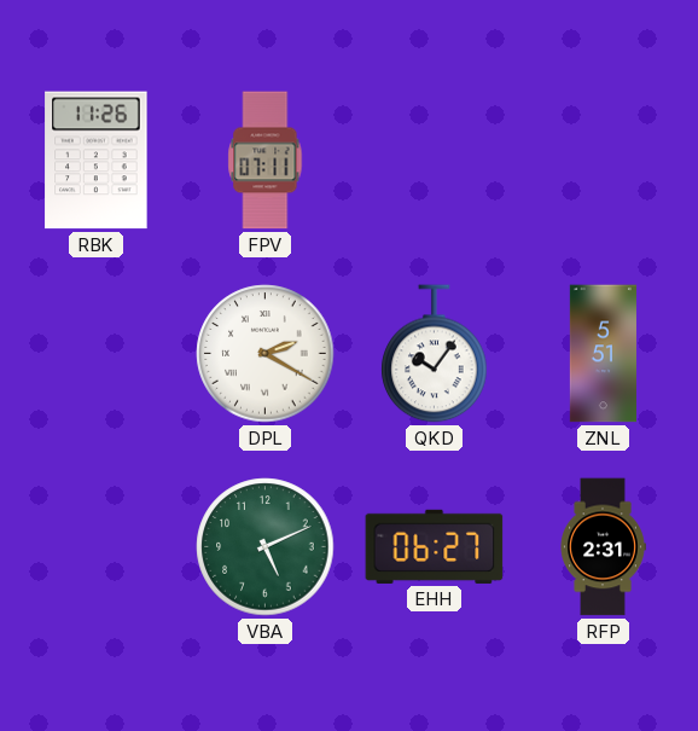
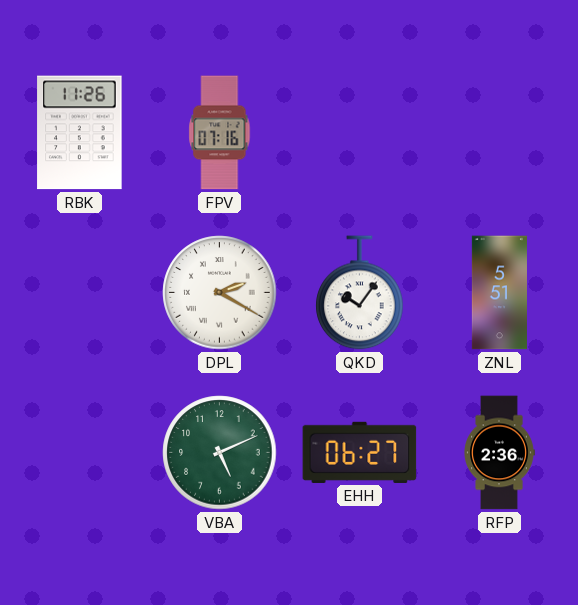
FPV: 07:11 -> 07:16 (220, 133)
RFP: 2:31 -> 2:36 (499, 453)
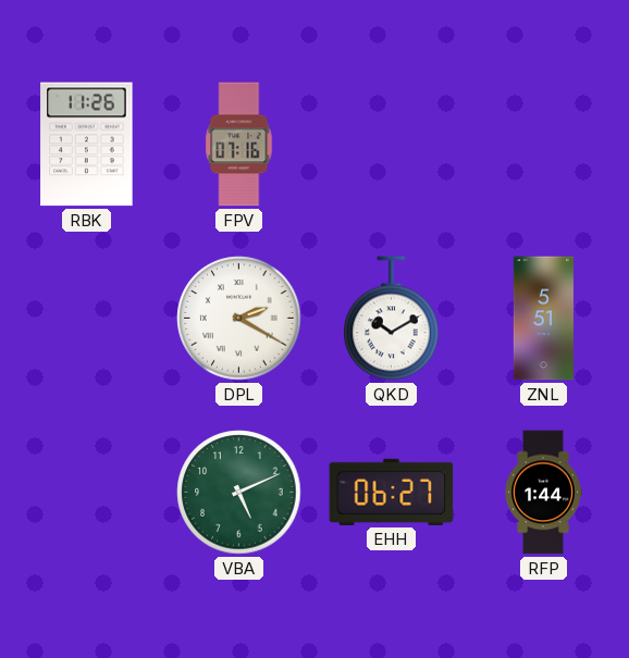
QKD: 10:06 -> 10:10 (392, 319)
RFP: 2:36 -> 1:44 (543, 493)
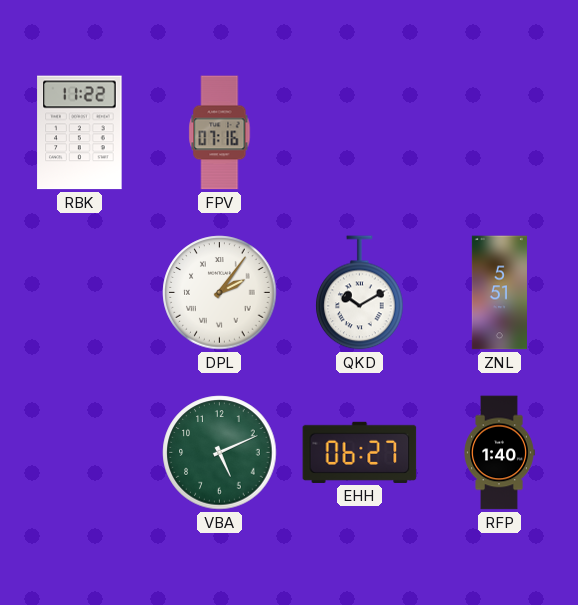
RBK: 11:26 -> 11:22 (80, 133)
DPL: 2:20 -> 2:06 (220, 293)
RFP: 1:44 -> 1:40 (499, 453)
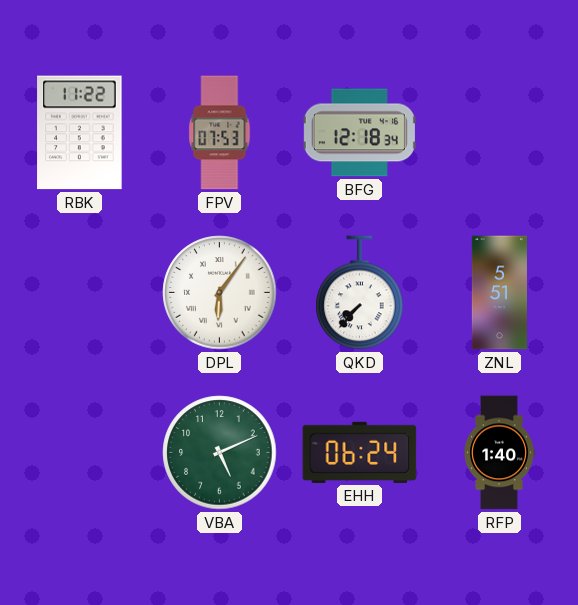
FPV: 07:16 -> 07:53 (220, 133)
BFG: none -> 12:18 (359, 133)
DPL: 2:06 -> 6:06 (220, 293)
QKD: 10:10 -> 7:37 (360, 293)
EHH: 06:27 -> 06:24 (360, 452)
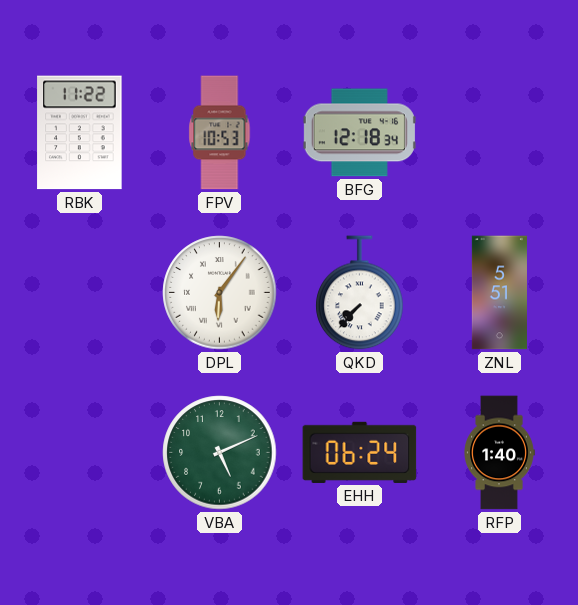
FPV: 07:53 -> 10:53 (220, 133)
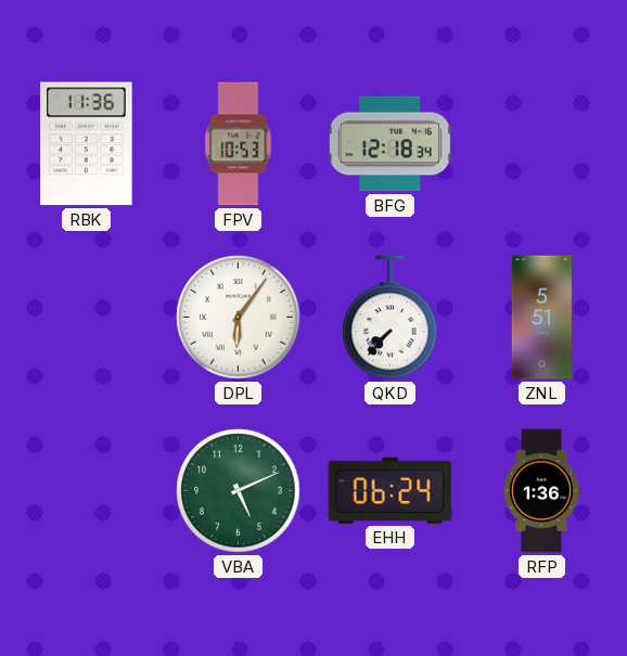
RBK: 11:22 -> 11:36 (87, 144)
RFP: 1:40 -> 1:36 (541, 491)
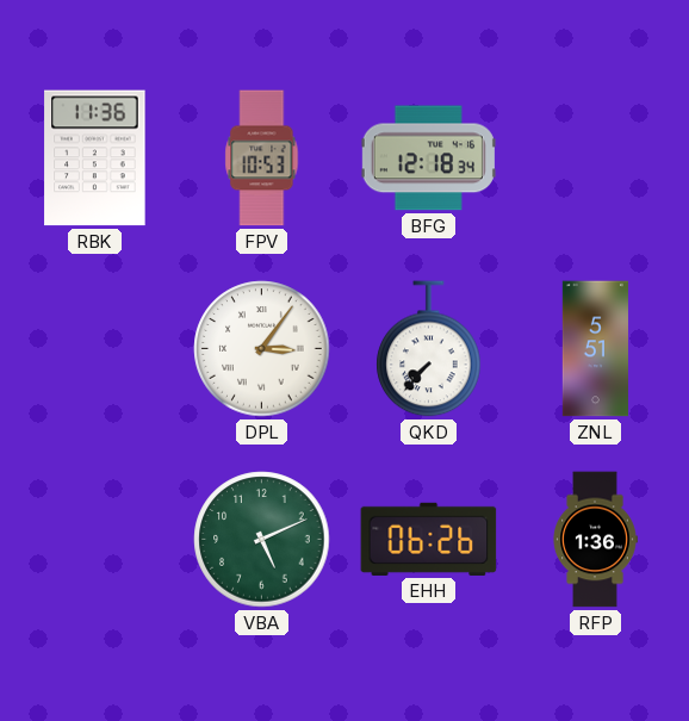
DPL: 6:06 -> 3:06 (262, 349)
EHH: 06:24 -> 06:26 (429, 539)
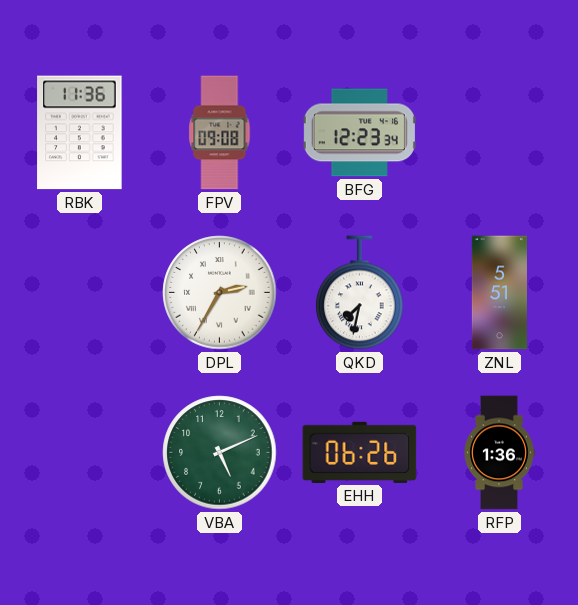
FPV: 10:53 -> 09:08 (220, 133)
BFG: 12:18 -> 12:23 (359, 133)
DPL: 3:06 -> 2:35 (220, 293)
QKD: 7:37 -> 7:32 (360, 293)
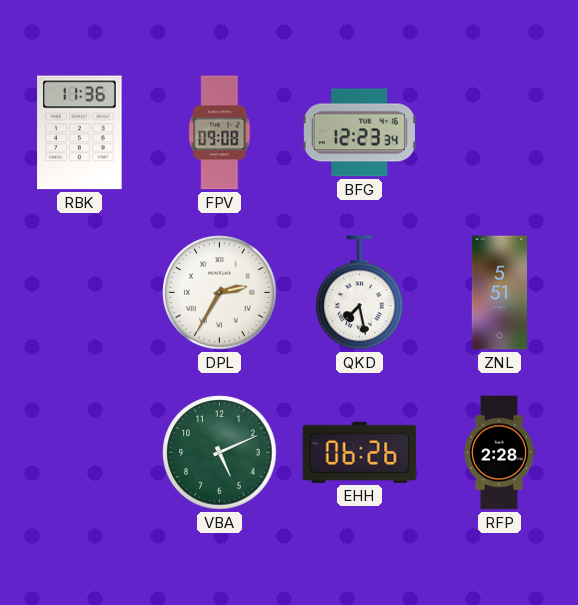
QKD: 7:32 -> 7:28 (360, 293)
RFP: 1:36 -> 2:28 (499, 453)
